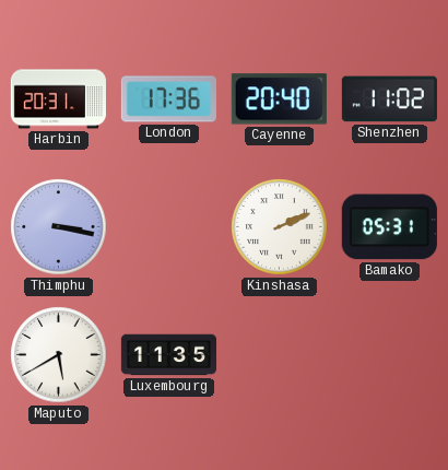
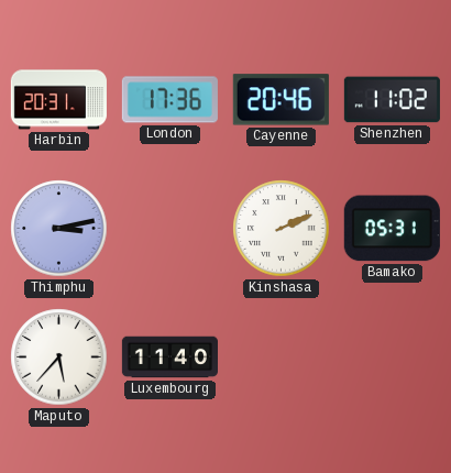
Cayenne: 20:40 -> 20:46 (280, 100)
Thimphu: 3:17 -> 3:13 (59, 229)
Maputo: 5:40 -> 5:37 (59, 358)
Luxembourg: 11:35 -> 11:40 (169, 358)
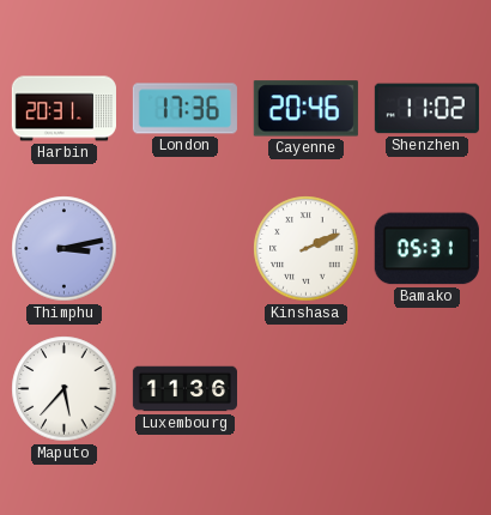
Luxembourg: 11:40 -> 11:36 (184, 389)
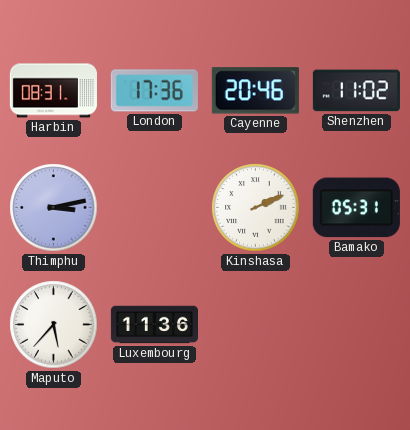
Harbin: 20:31 -> 08:31 (53, 91)
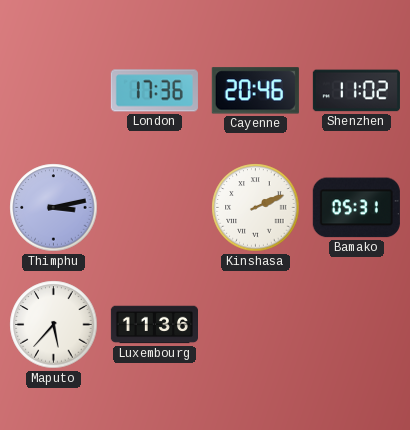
Harbin: 08:31 -> none (53, 91)
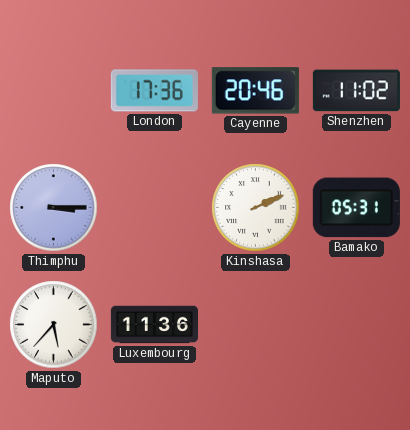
Thimphu: 3:13 -> 3:15 (54, 208)
